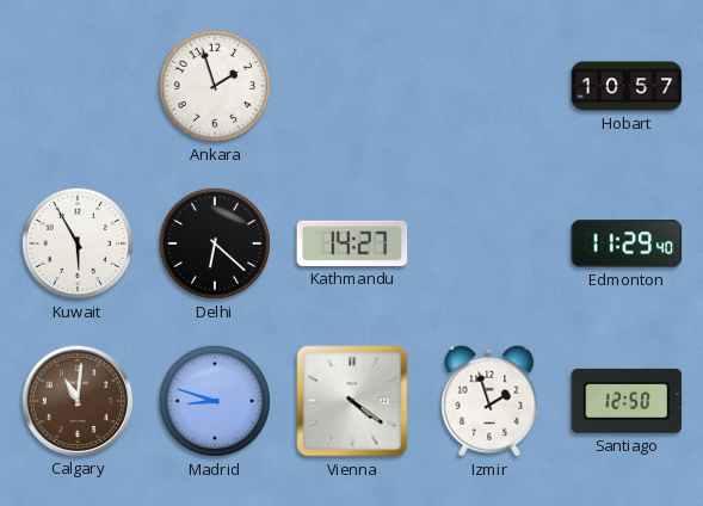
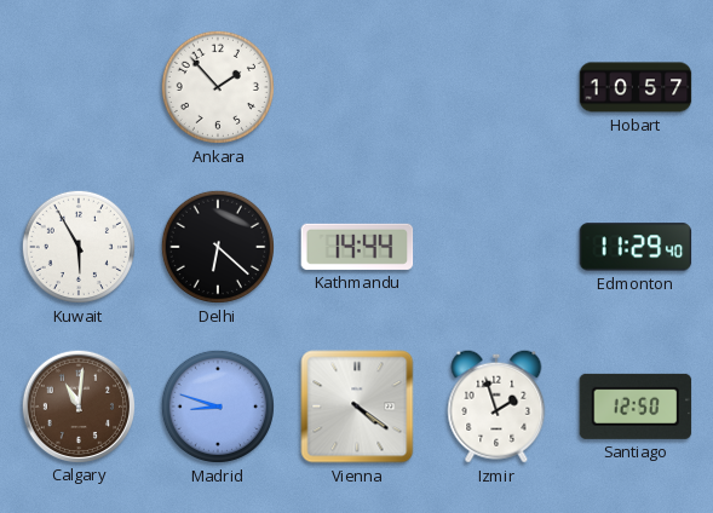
Ankara: 1:57 -> 1:53 (218, 87)
Kathmandu: 14:27 -> 14:44 (357, 247)
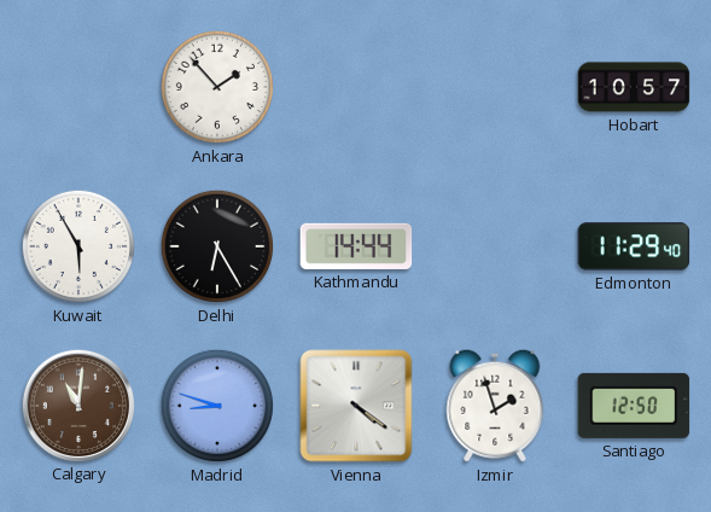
Delhi: 6:22 -> 6:25 (217, 246)
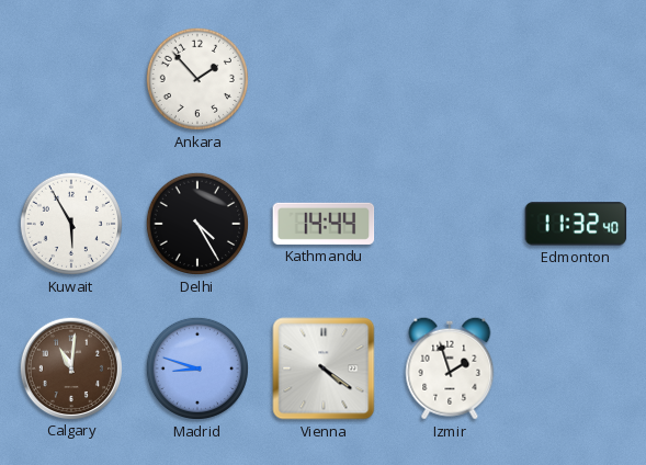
Hobart: 10:57 -> none (634, 87)
Delhi: 6:25 -> 4:25 (197, 224)
Edmonton: 11:29 -> 11:32 (576, 224)
Santiago: 12:50 -> none (634, 406)
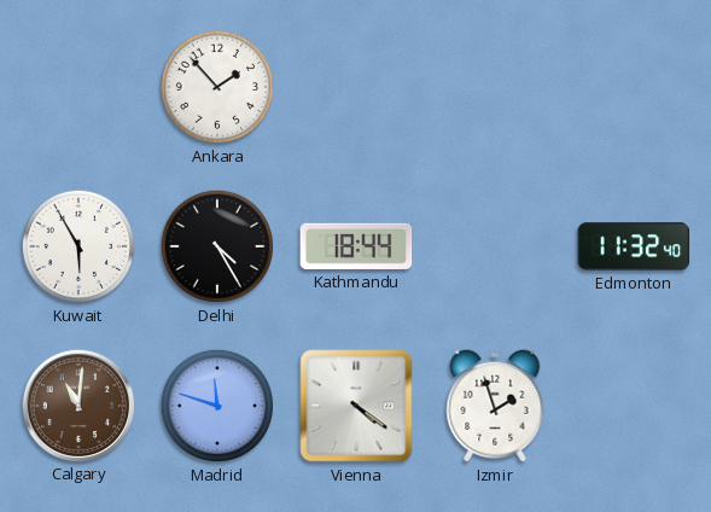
Kathmandu: 14:44 -> 18:44 (356, 246)
Madrid: 8:48 -> 11:48 (217, 406)
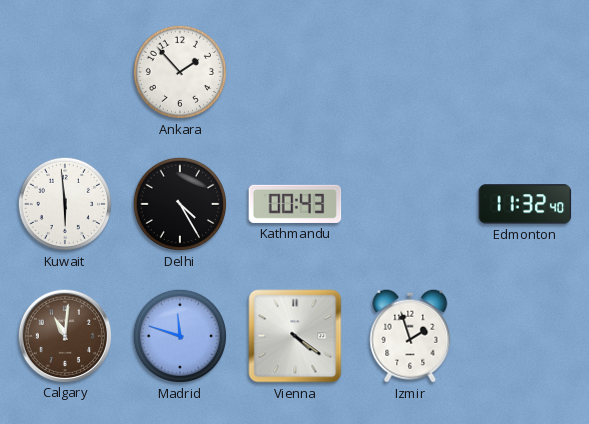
Kuwait: 5:55 -> 5:59 (65, 204)
Kathmandu: 18:44 -> 00:43 (295, 204)
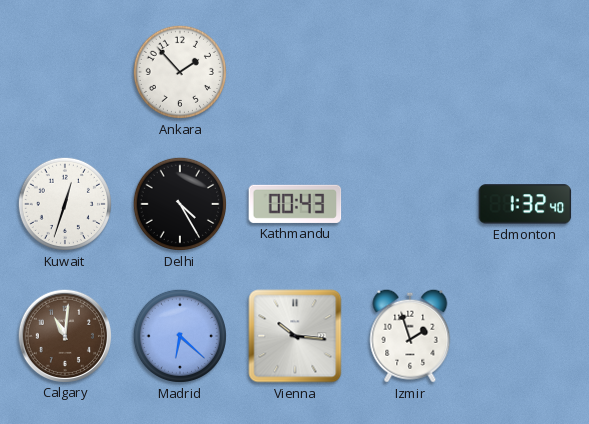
Kuwait: 5:59 -> 12:33 (65, 204)
Edmonton: 11:32 -> 1:32 (525, 204)
Madrid: 11:48 -> 6:22 (180, 336)
Vienna: 4:21 -> 10:16 (295, 336)
